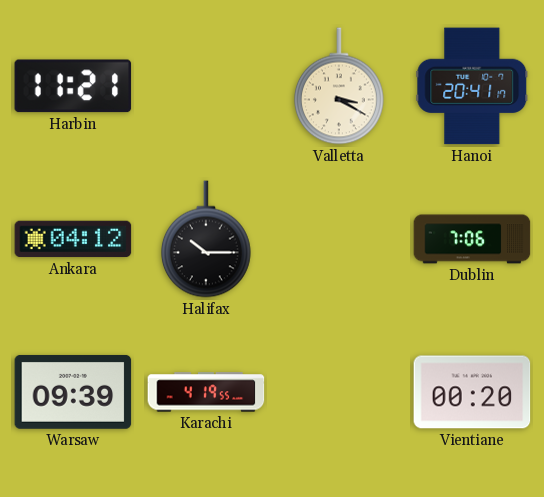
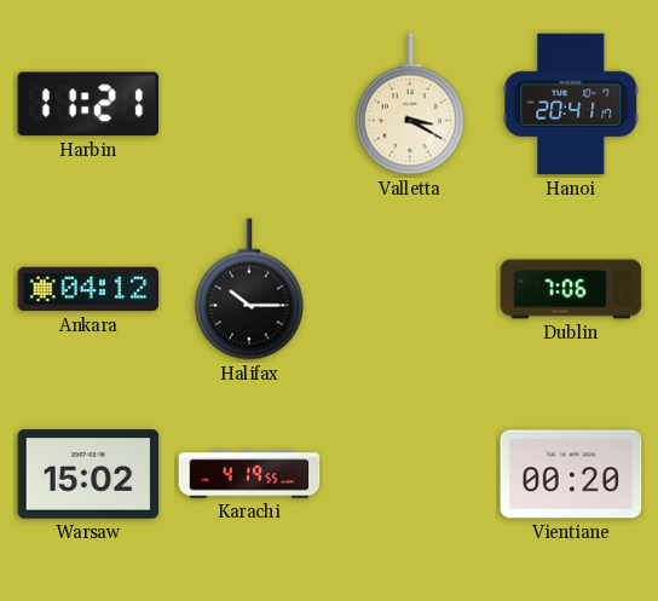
Warsaw: 09:39 -> 15:02 (88, 474)
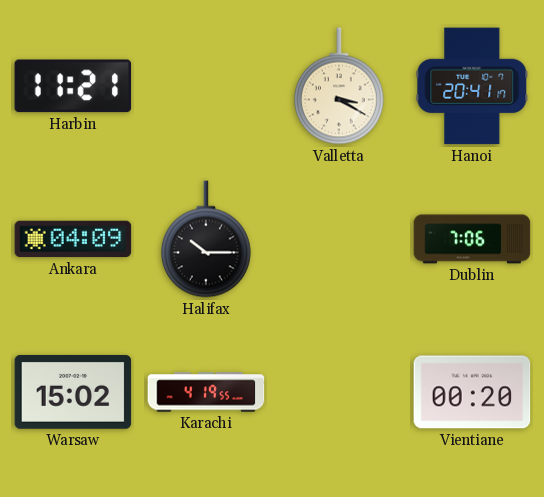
Ankara: 04:12 -> 04:09 (73, 239)
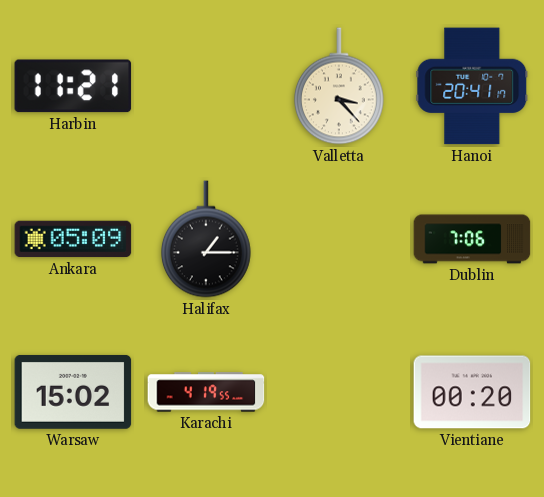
Valletta: 3:20 -> 3:23 (339, 86)
Ankara: 04:09 -> 05:09 (73, 239)
Halifax: 10:15 -> 1:15 (206, 239)
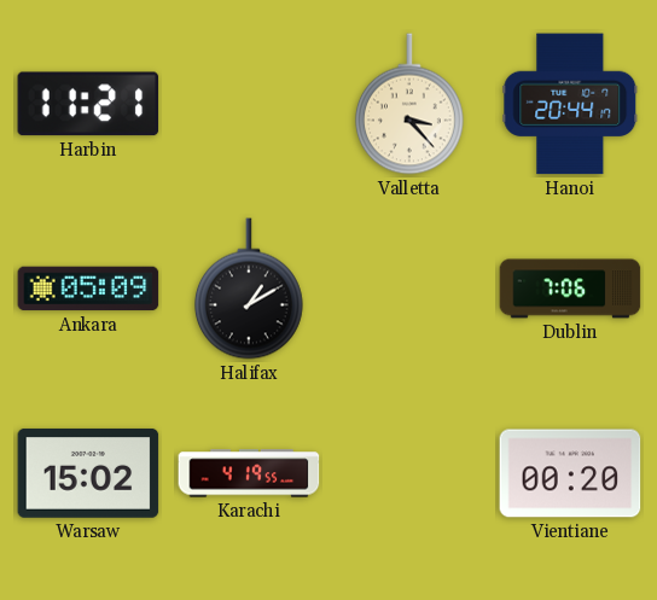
Hanoi: 20:41 -> 20:44 (570, 104)
Halifax: 1:15 -> 1:10 (249, 289)
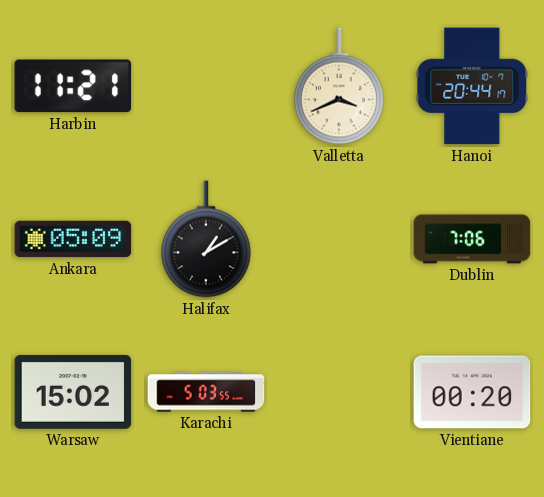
Valletta: 3:23 -> 3:41 (339, 86)
Karachi: 4:19 -> 5:03 (206, 392)
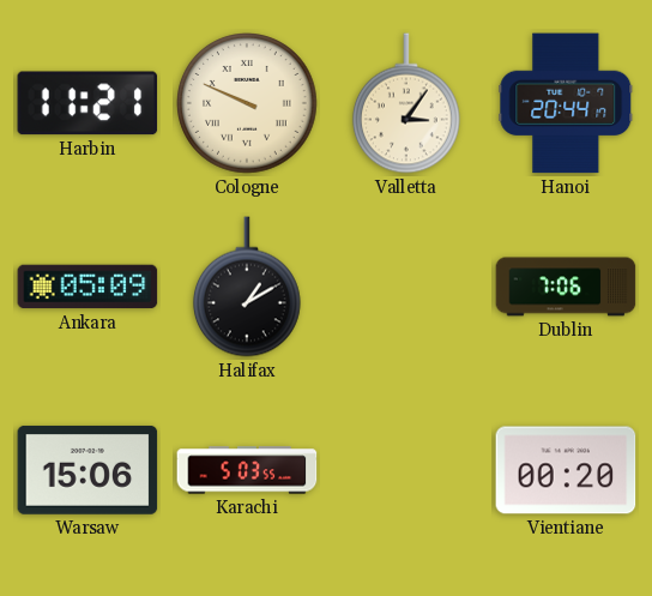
Cologne: none -> 9:49 (248, 104)
Valletta: 3:41 -> 3:06 (406, 103)
Warsaw: 15:02 -> 15:06 (87, 470)
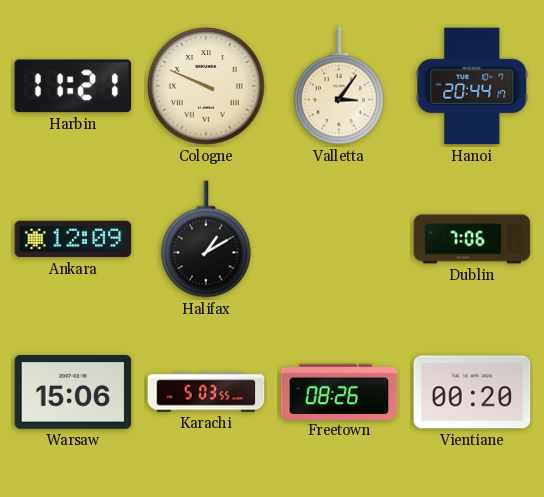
Ankara: 05:09 -> 12:09 (73, 239)
Freetown: none -> 08:26 (339, 391)
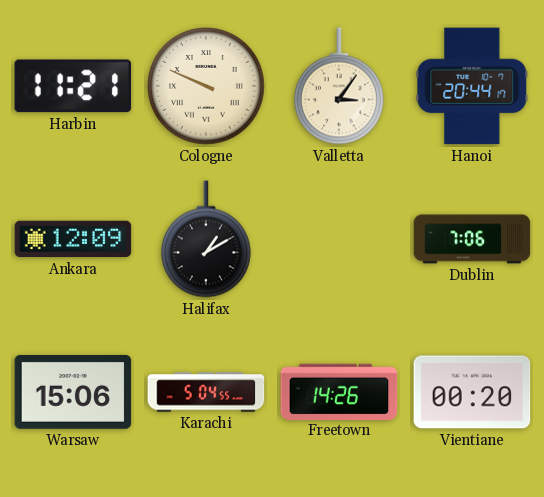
Karachi: 5:03 -> 5:04 (206, 392)
Freetown: 08:26 -> 14:26 (339, 391)
